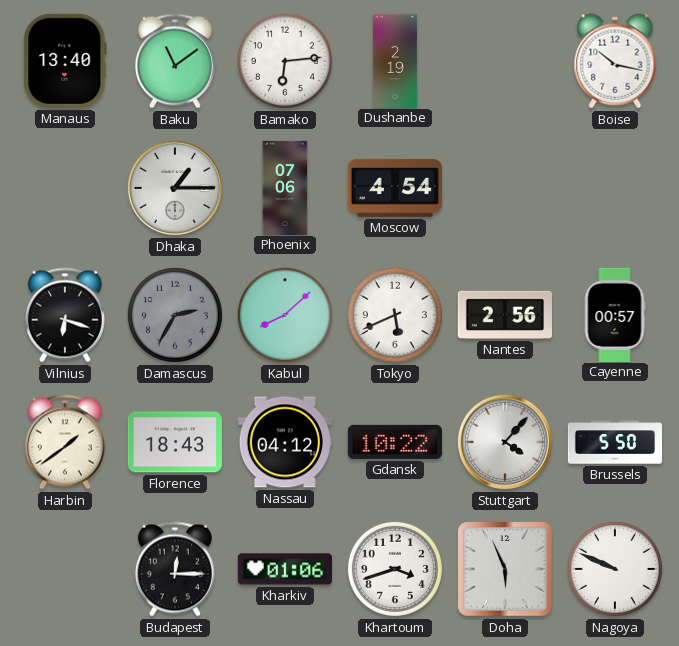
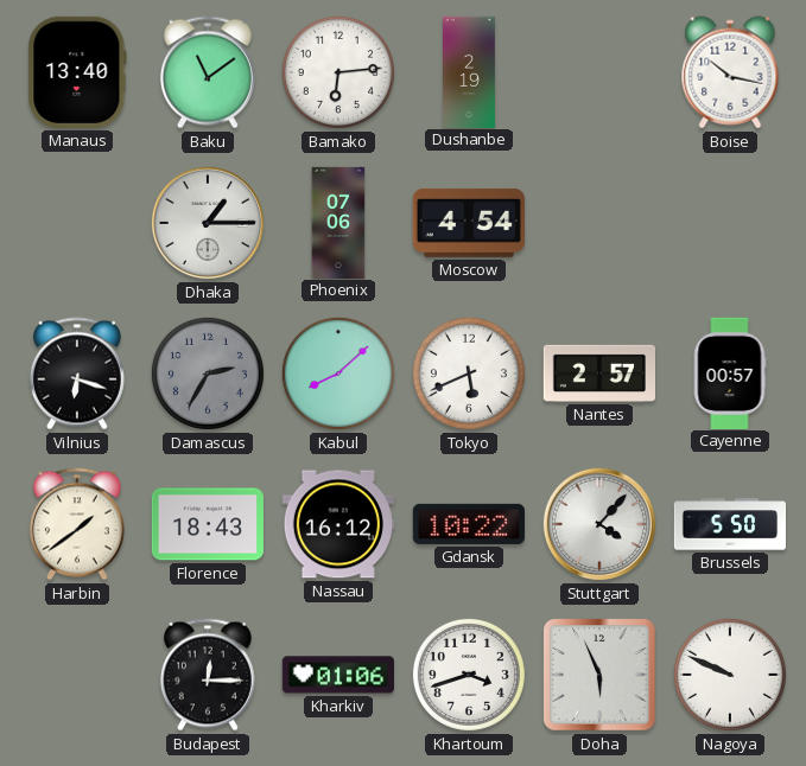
Nantes: 2:56 -> 2:57 (598, 374)
Nassau: 04:12 -> 16:12 (338, 524)
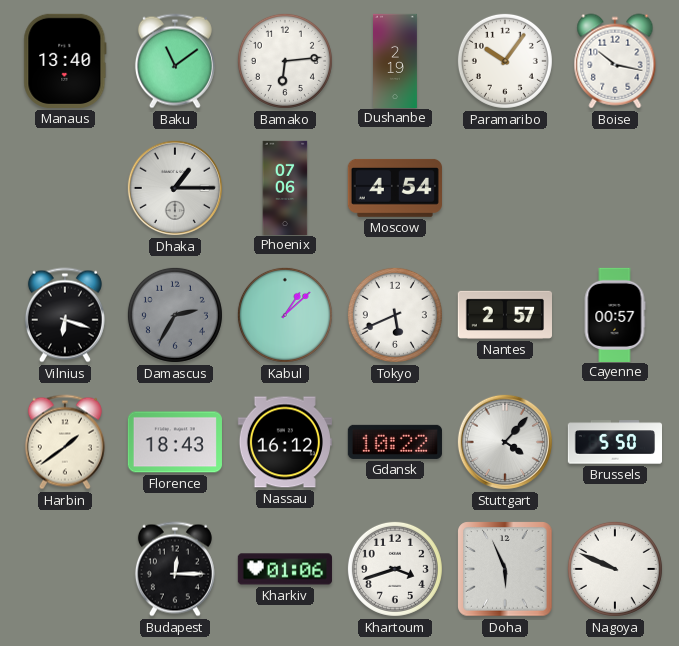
Paramaribo: none -> 10:06 (505, 61)
Kabul: 8:08 -> 1:08 (285, 315)
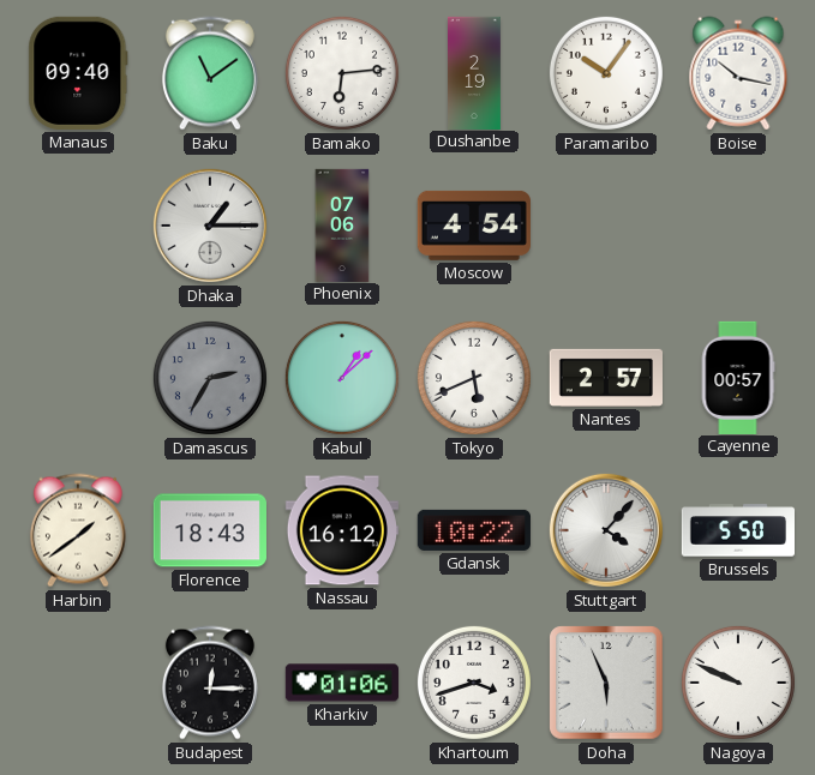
Manaus: 13:40 -> 09:40 (78, 73)
Vilnius: 6:18 -> none (65, 315)
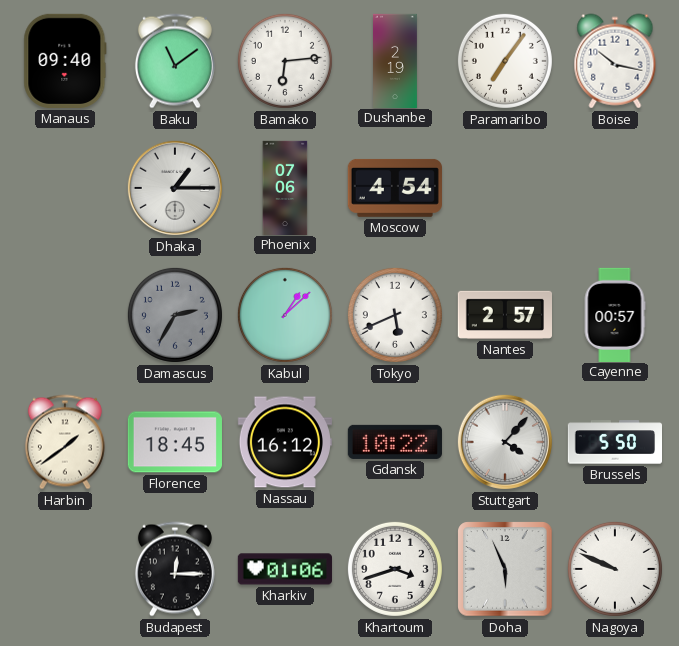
Paramaribo: 10:06 -> 7:06 (505, 61)
Florence: 18:43 -> 18:45 (175, 442)
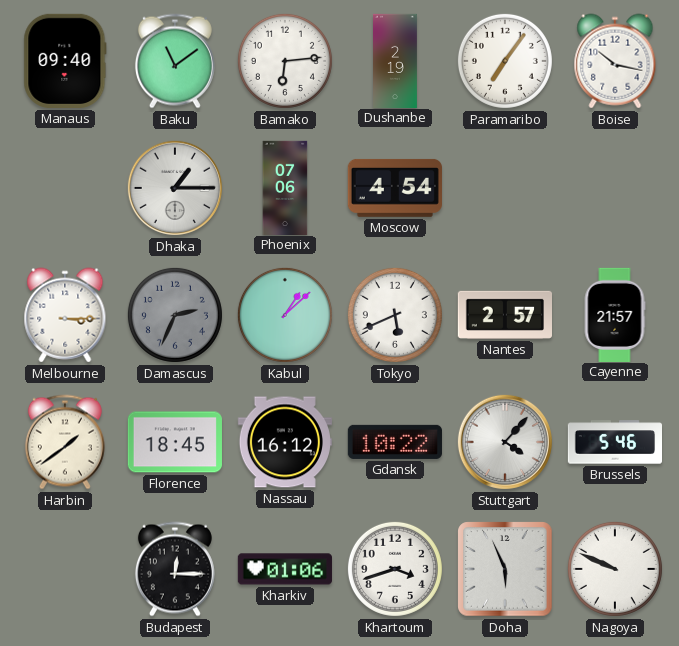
Melbourne: none -> 3:15 (65, 315)
Damascus: 2:35 -> 2:34 (175, 315)
Cayenne: 00:57 -> 21:57 (615, 314)
Brussels: 5:50 -> 5:46 (614, 442)
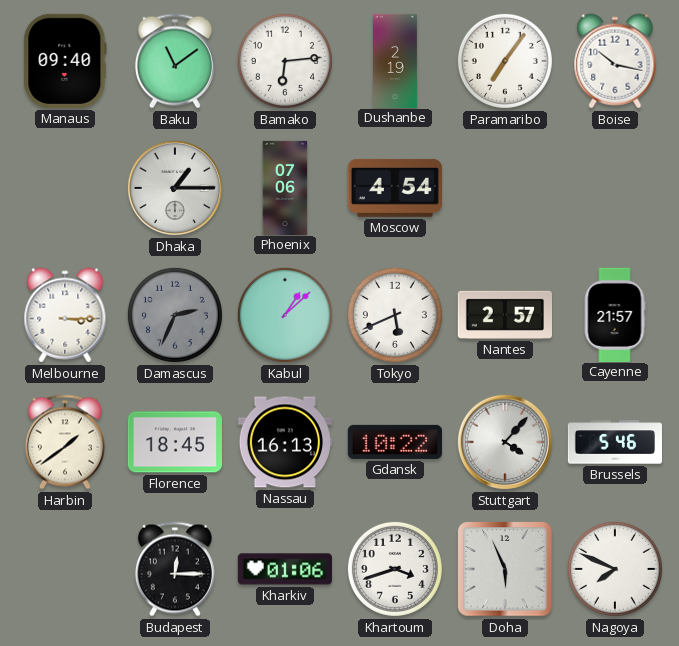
Nassau: 16:12 -> 16:13 (285, 442)
Nagoya: 9:49 -> 7:49 (615, 569)
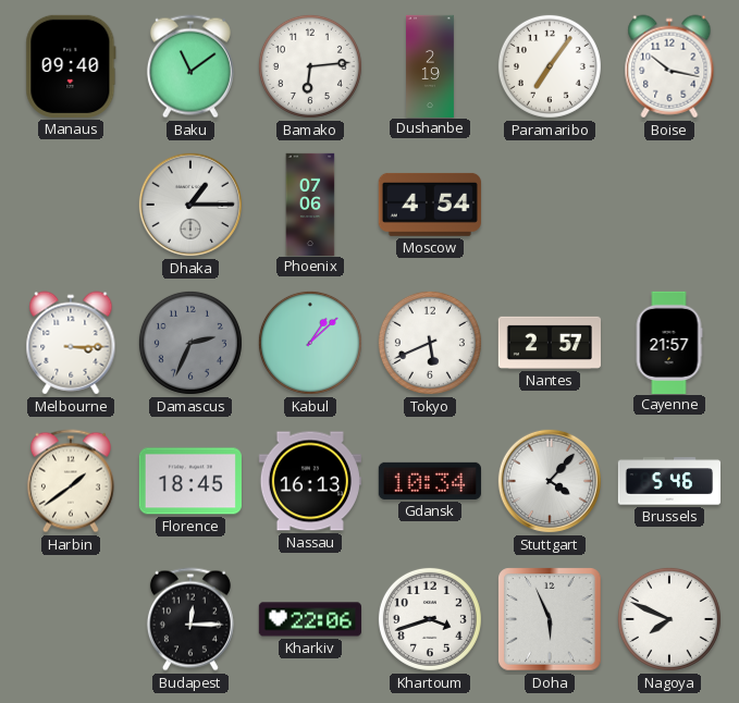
Gdansk: 10:22 -> 10:34 (430, 481)
Kharkiv: 01:06 -> 22:06 (310, 619)
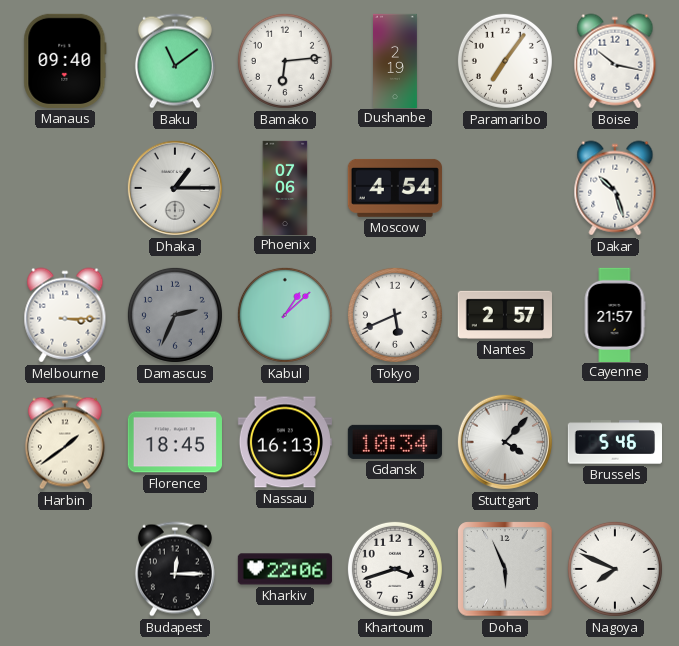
Dakar: none -> 10:27 (615, 188)
